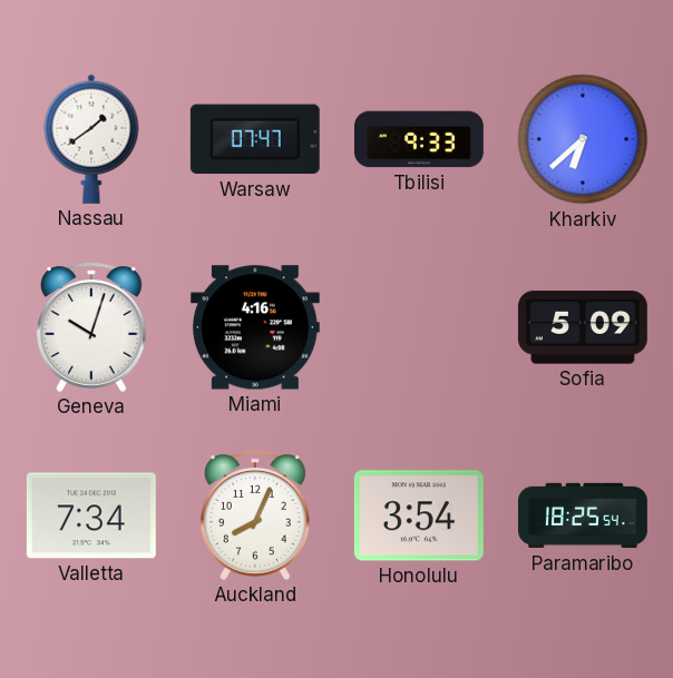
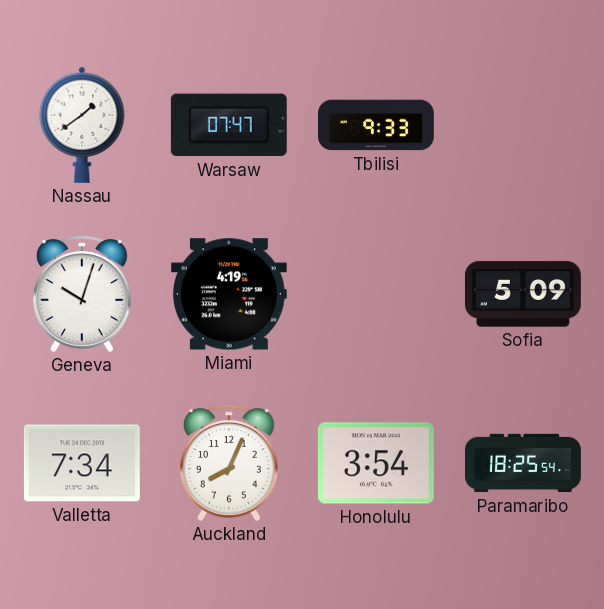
Kharkiv: 6:38 -> none (583, 139)
Miami: 4:16 -> 4:19 (229, 294)
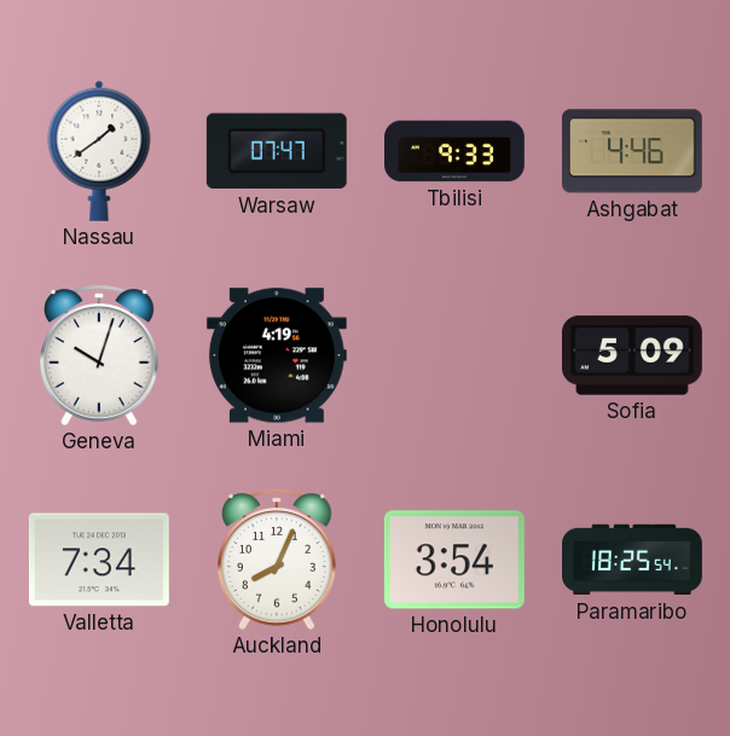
Ashgabat: none -> 4:46 (632, 151)
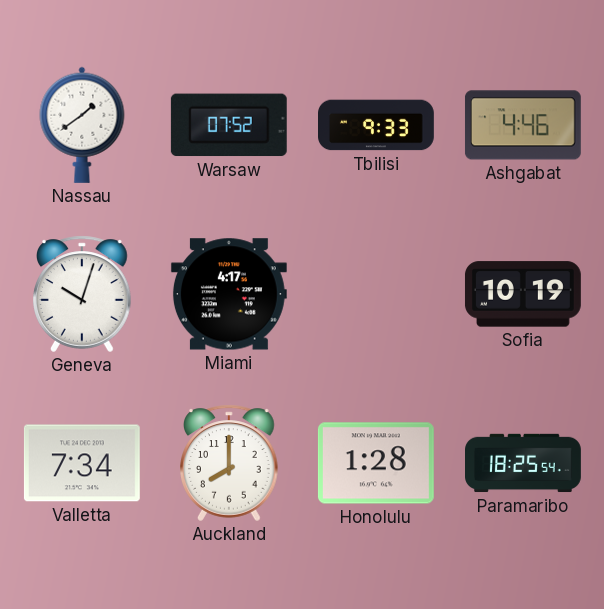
Warsaw: 07:47 -> 07:52 (229, 125)
Miami: 4:19 -> 4:17 (229, 294)
Sofia: 5:09 -> 10:19 (523, 294)
Auckland: 8:04 -> 8:00 (229, 463)
Honolulu: 3:54 -> 1:28 (376, 463)
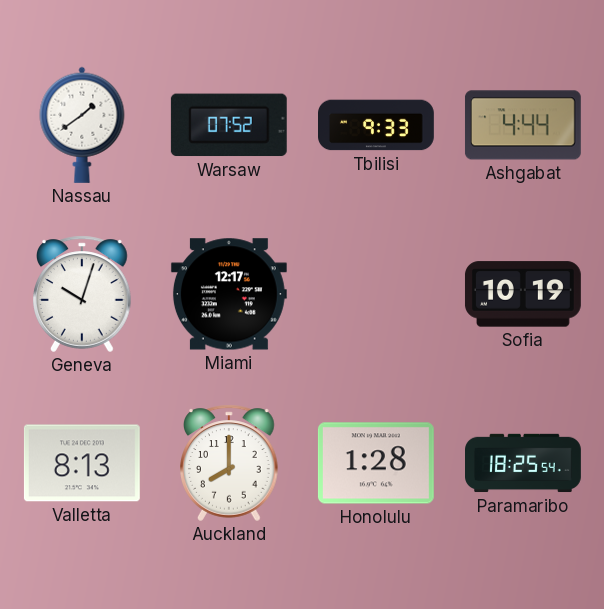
Ashgabat: 4:46 -> 4:44 (523, 125)
Miami: 4:17 -> 12:17 (229, 294)
Valletta: 7:34 -> 8:13 (82, 463)
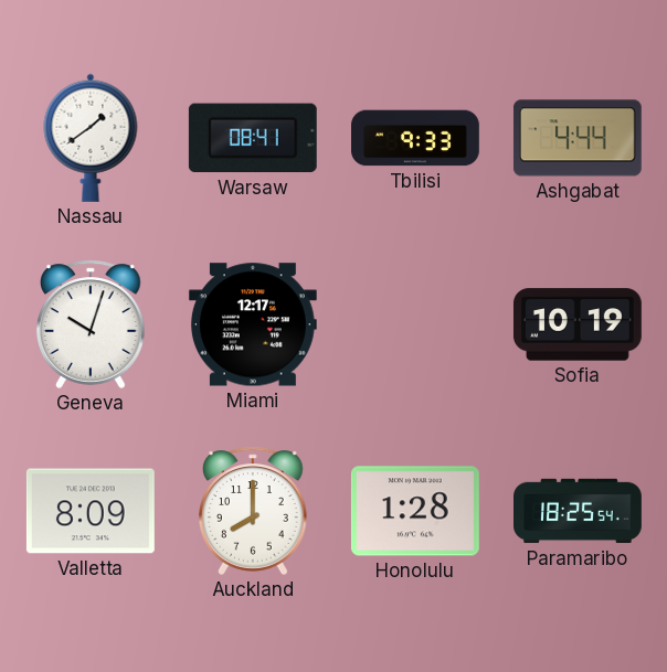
Warsaw: 07:52 -> 08:41 (253, 138)
Valletta: 8:13 -> 8:09 (91, 511)
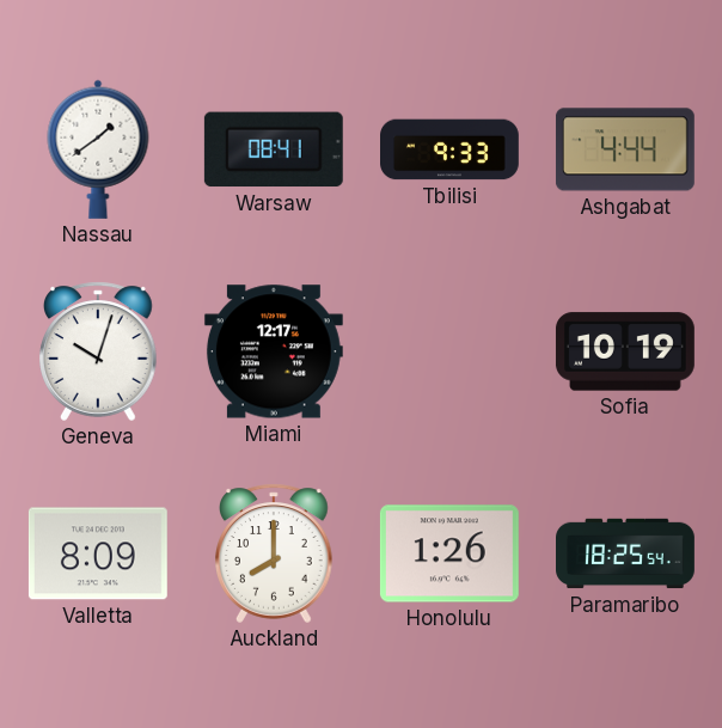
Honolulu: 1:28 -> 1:26 (449, 553)
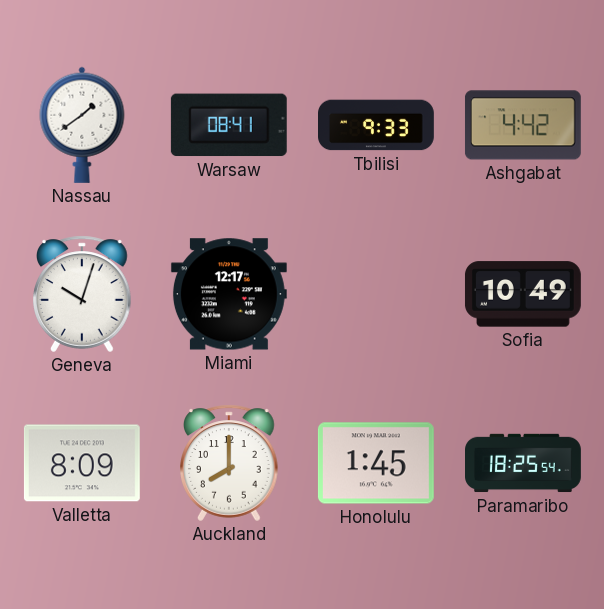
Ashgabat: 4:44 -> 4:42 (523, 125)
Sofia: 10:19 -> 10:49 (523, 294)
Honolulu: 1:26 -> 1:45 (376, 463)
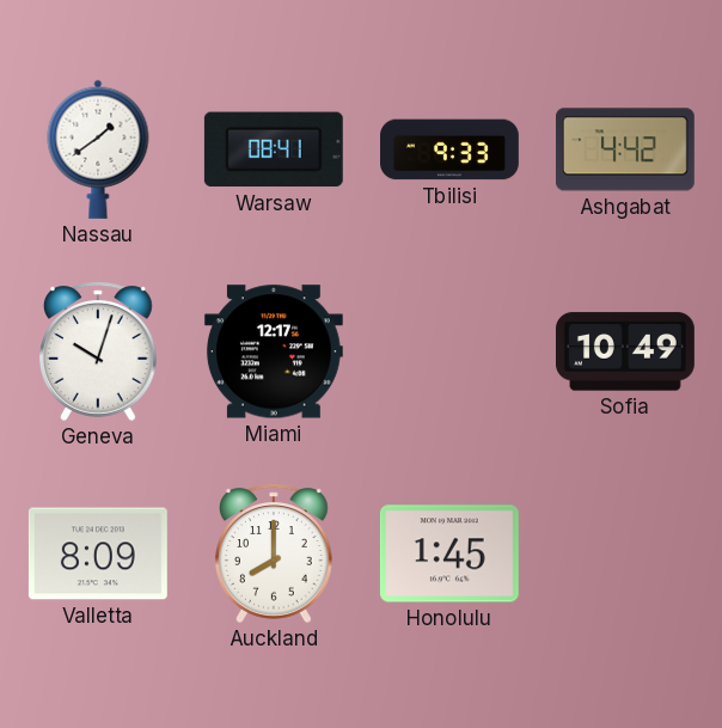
Paramaribo: 18:25 -> none (524, 463)
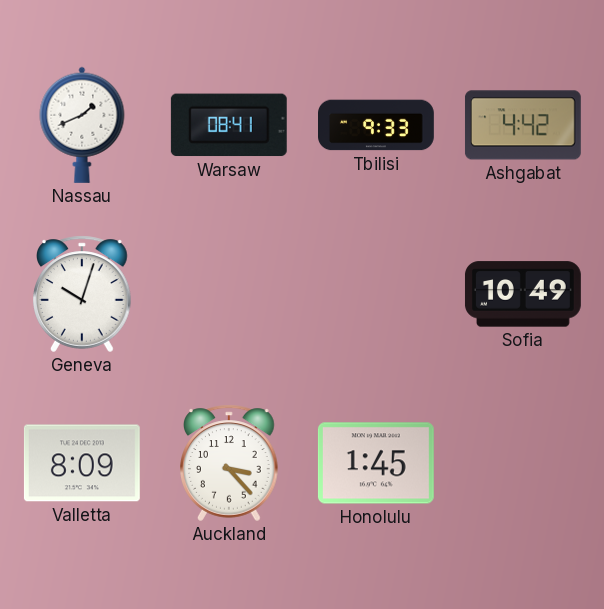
Nassau: 1:39 -> 1:41 (82, 125)
Miami: 12:17 -> none (274, 351)
Auckland: 8:00 -> 3:23 (229, 463)
